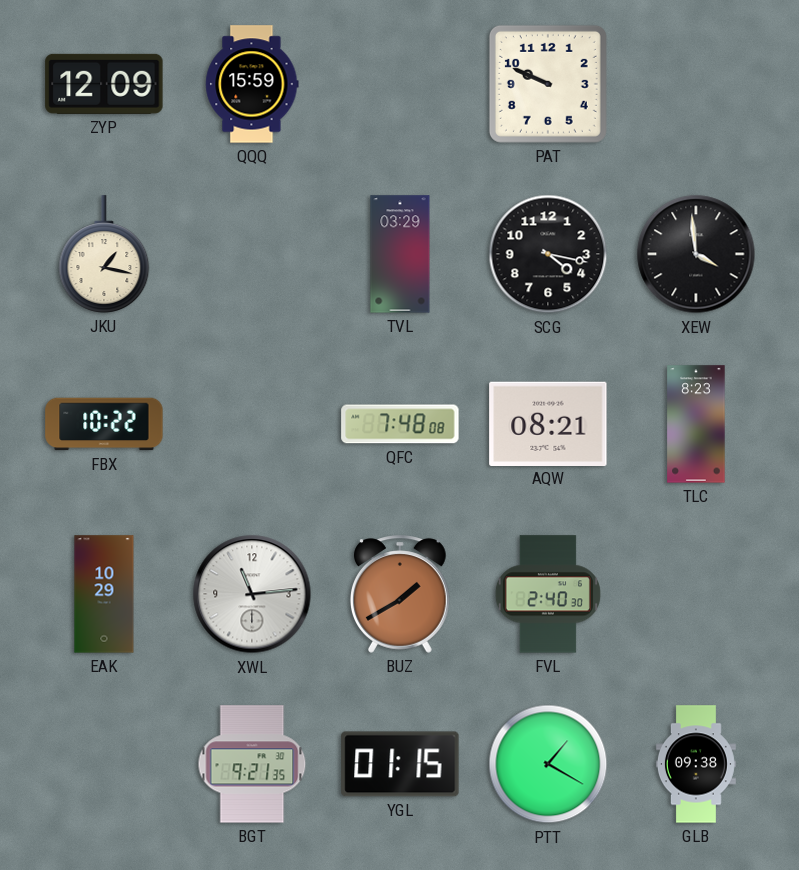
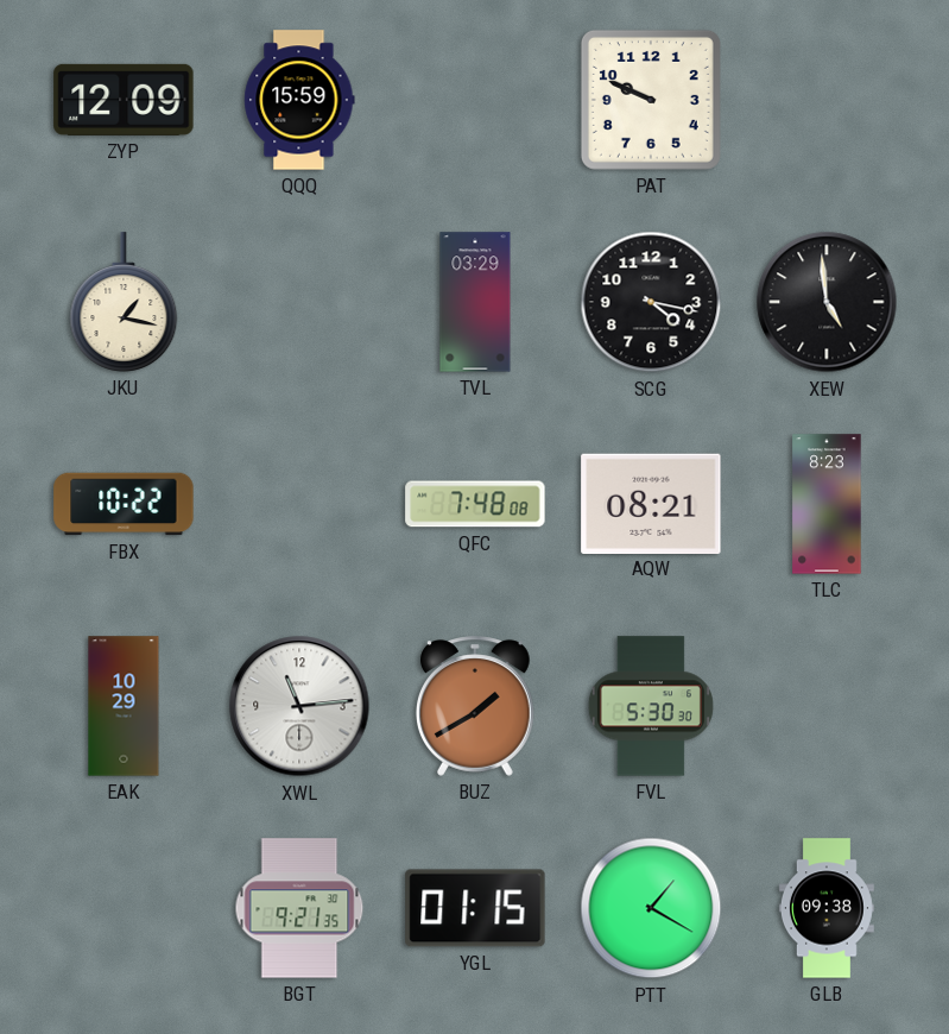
XEW: 3:59 -> 4:59 (827, 302)
FVL: 2:40 -> 5:30 (651, 706)
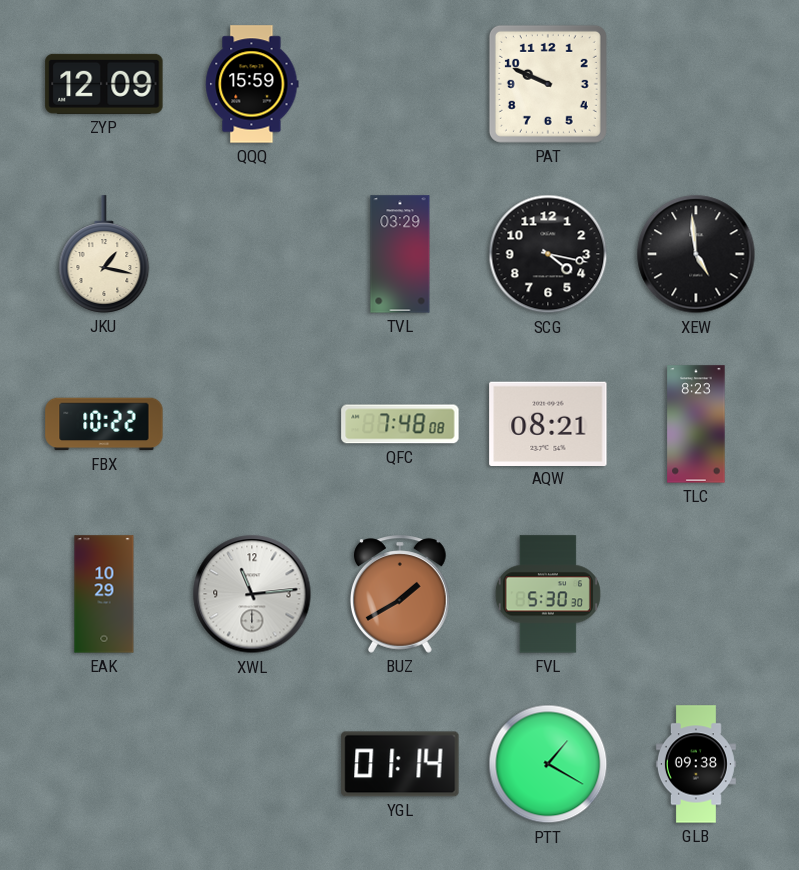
BGT: 9:21 -> none (299, 908)
YGL: 01:15 -> 01:14 (400, 764)
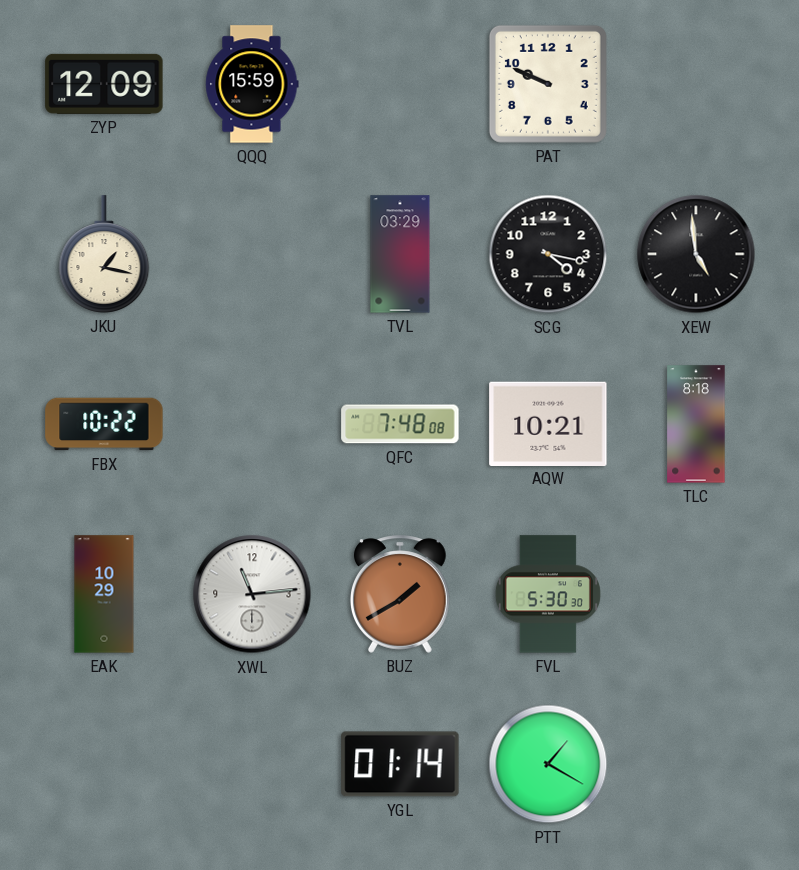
AQW: 08:21 -> 10:21 (548, 423)
TLC: 8:23 -> 8:18 (696, 424)
GLB: 09:38 -> none (696, 764)
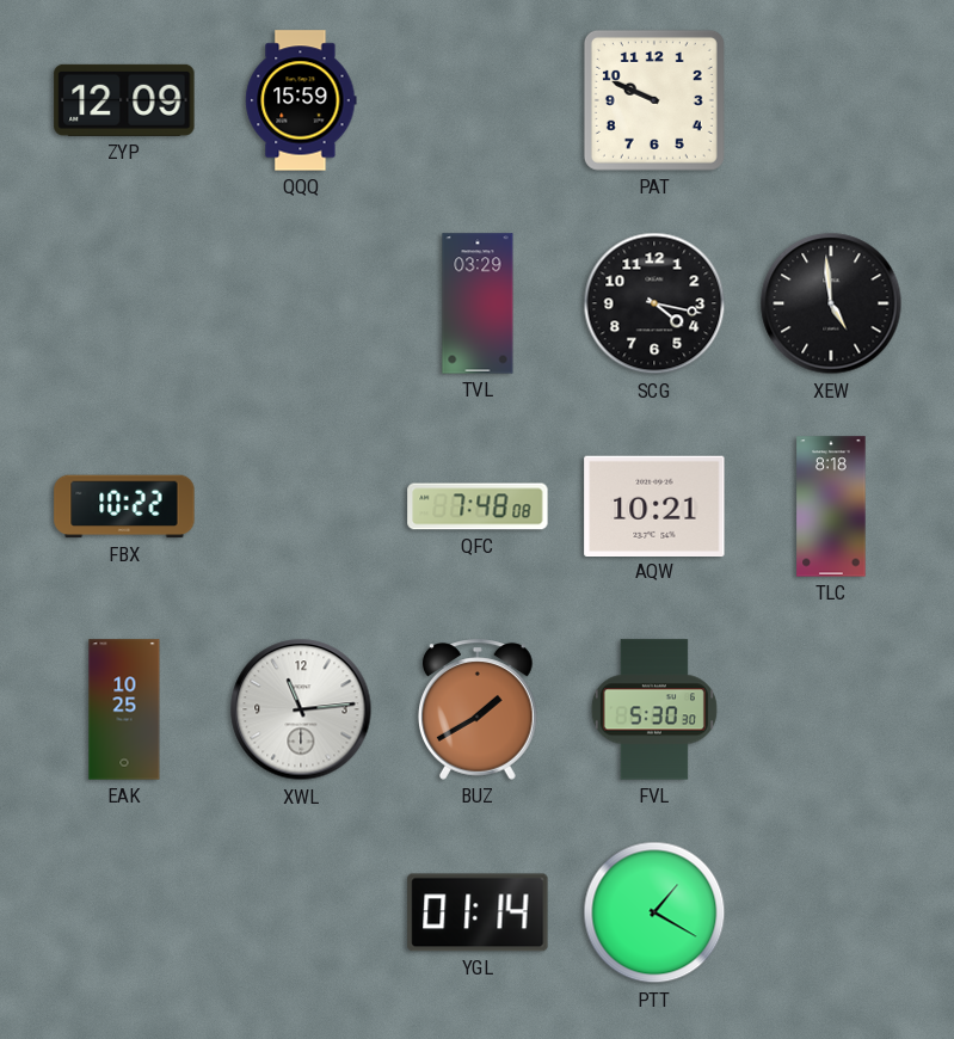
JKU: 1:17 -> none (104, 254)
EAK: 10:29 -> 10:25 (124, 709)
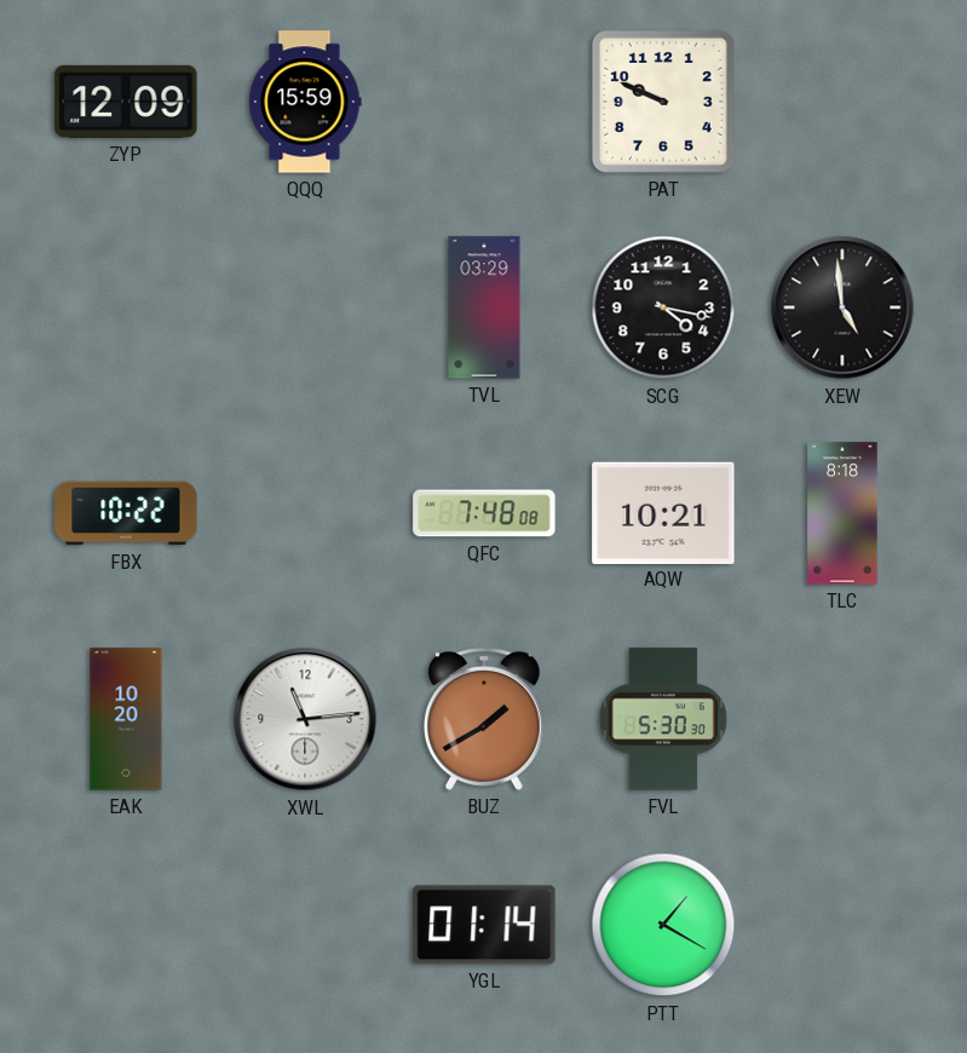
EAK: 10:25 -> 10:20 (126, 719)
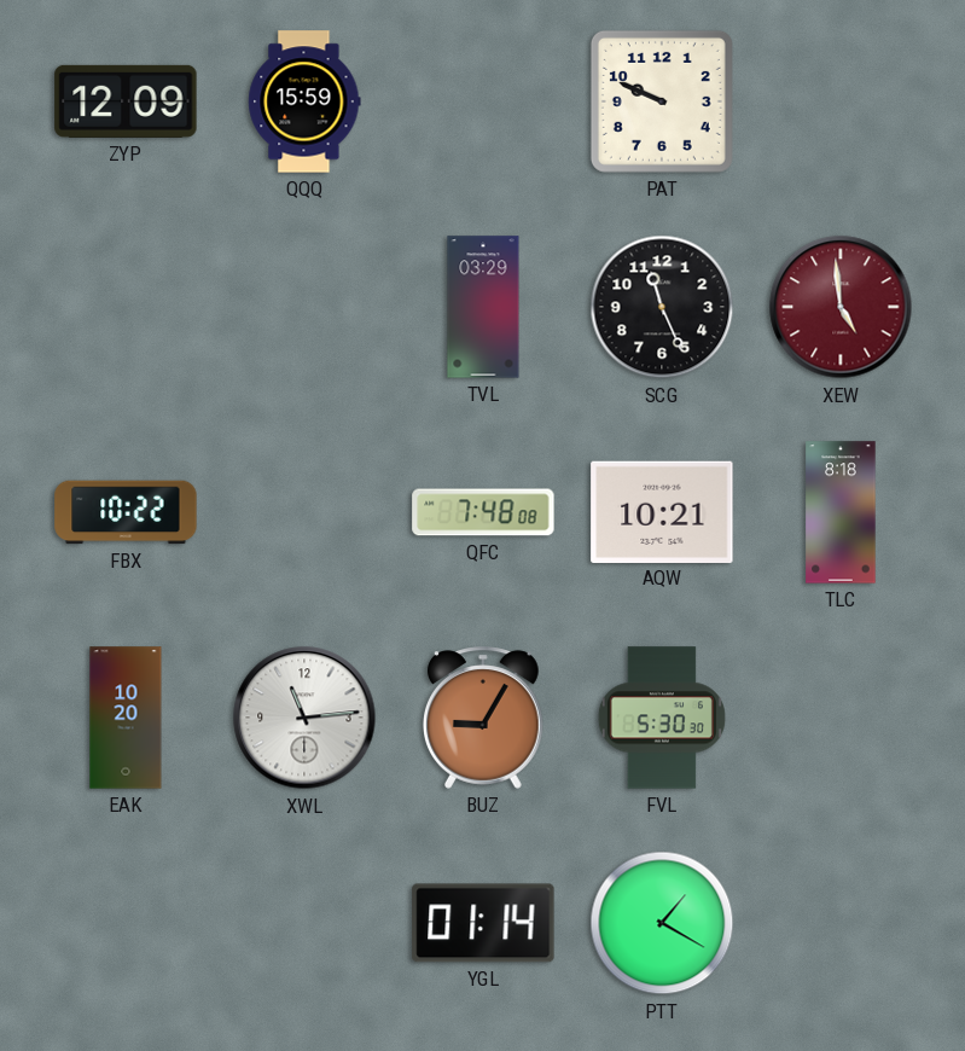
SCG: 4:17 -> 11:26 (662, 307)
XEW dial: black -> burgundy (841, 307)
BUZ: 1:40 -> 9:05 (484, 718)
